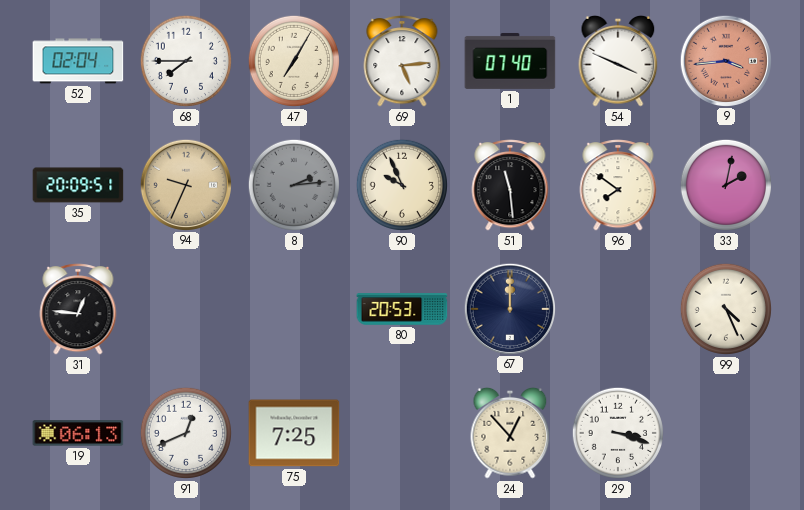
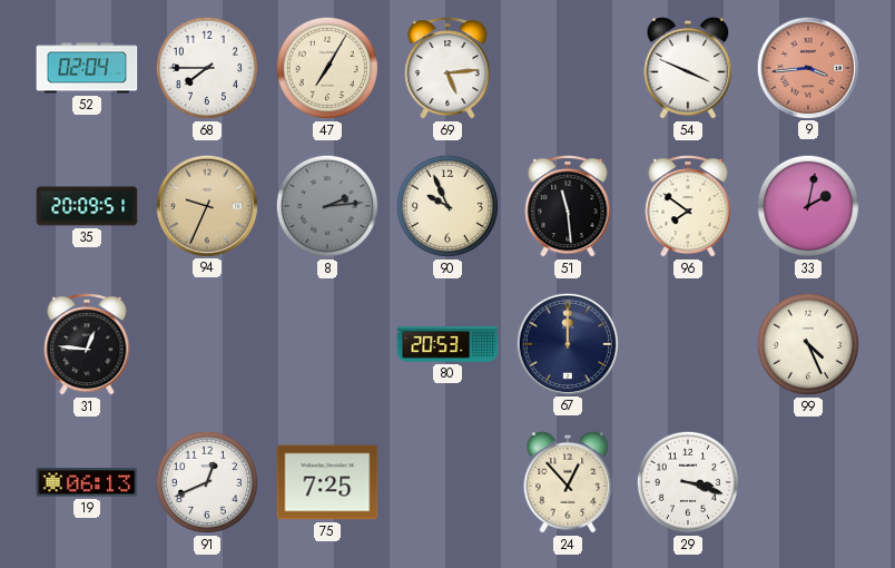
1: 07:40 -> none (510, 61)
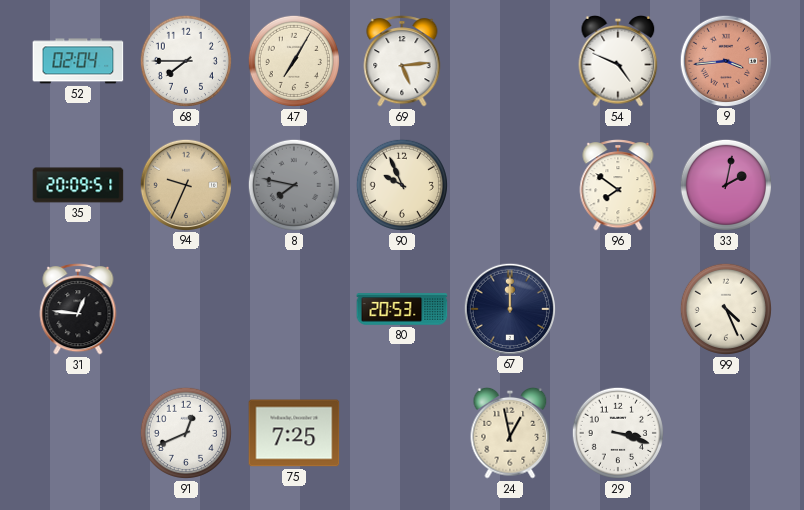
54: 3:49 -> 4:49 (618, 61)
8: 2:14 -> 7:47 (294, 185)
51: 11:29 -> none (568, 206)
19: 06:13 -> none (87, 482)
24: 12:53 -> 12:58 (510, 433)
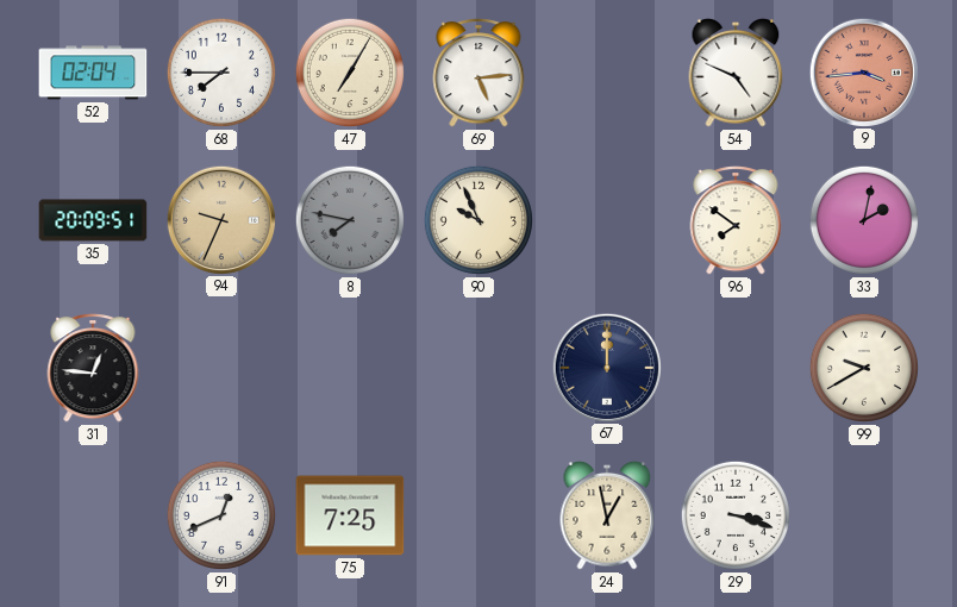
80: 20:53 -> none (402, 309)
99: 4:26 -> 9:40 (864, 368)
